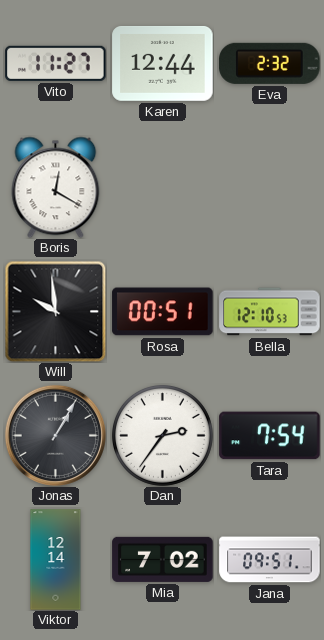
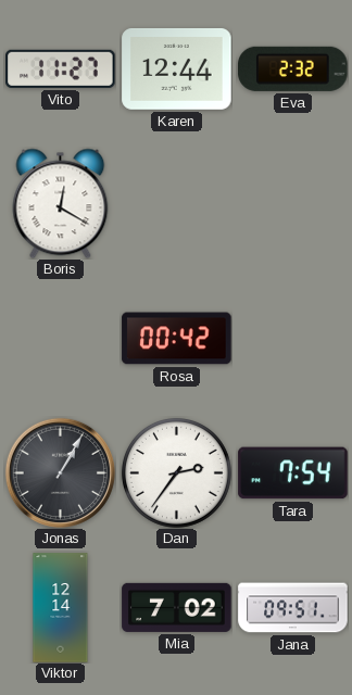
Will: 9:59 -> none (55, 311)
Rosa: 00:51 -> 00:42 (177, 339)
Bella: 12:10 -> none (270, 312)
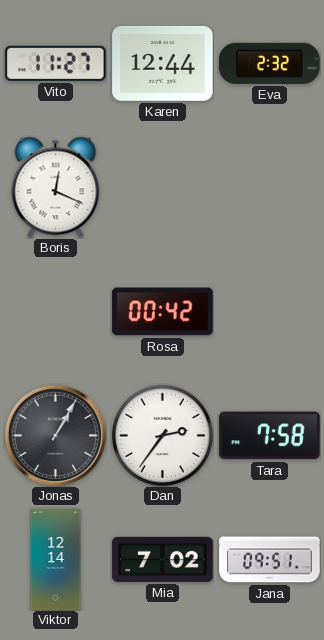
Boris: 12:20 -> 12:19 (56, 187)
Tara: 7:54 -> 7:58 (270, 436)
